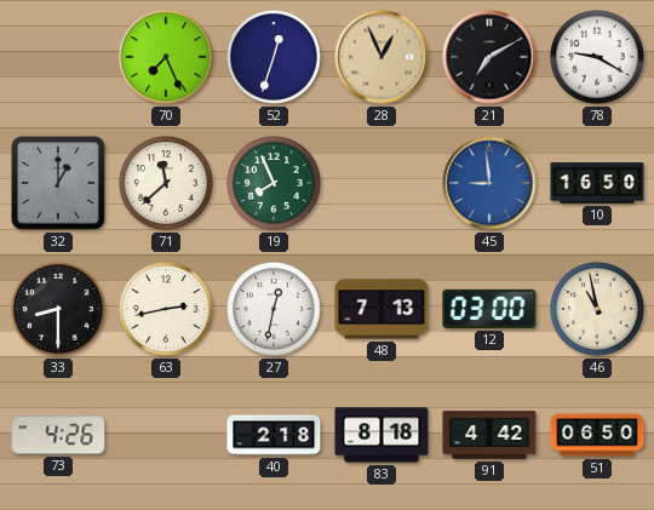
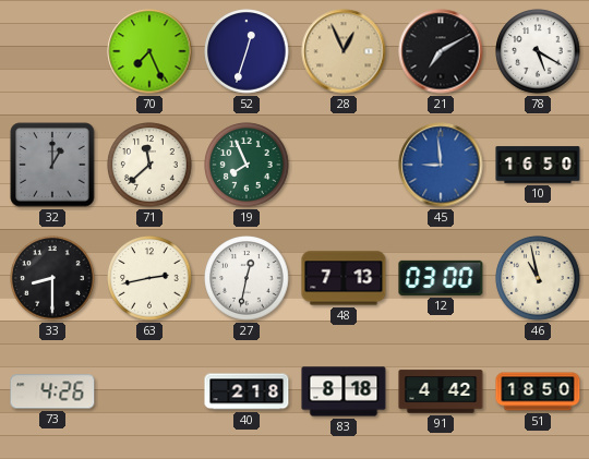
78: 9:20 -> 5:20 (538, 51)
51: 06:50 -> 18:50 (538, 391)
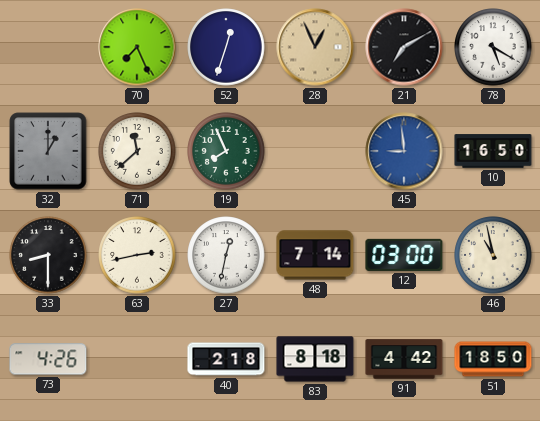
48: 7:13 -> 7:14 (315, 255)
